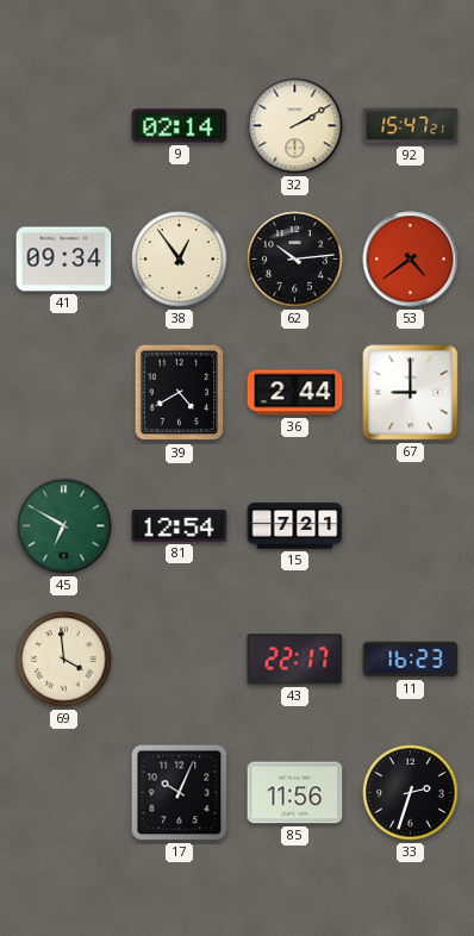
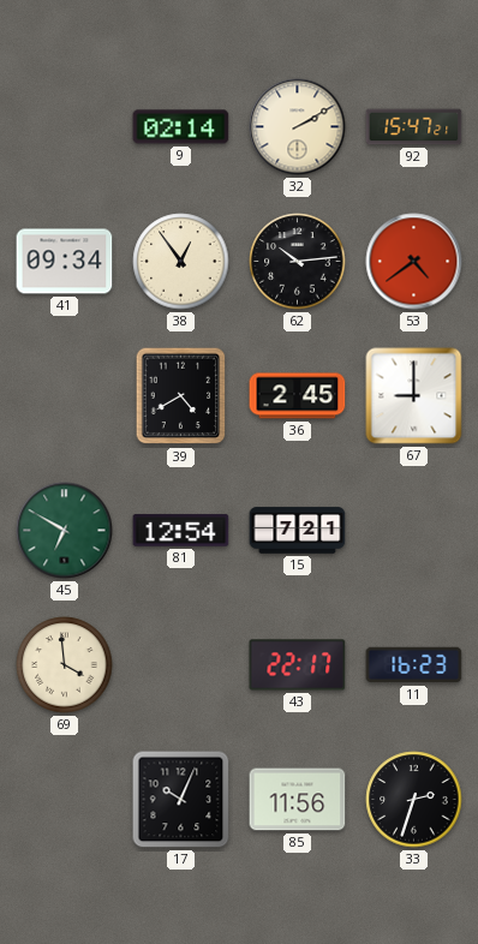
36: 2:44 -> 2:45 (298, 396)
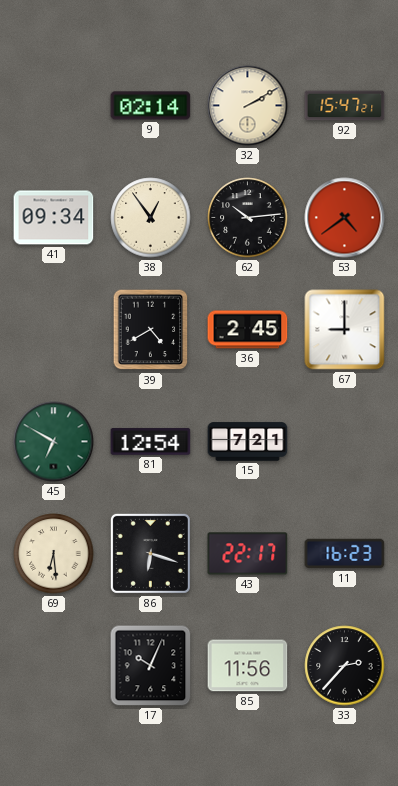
69: 3:59 -> 6:29 (54, 554)
86: none -> 6:18 (150, 553)
33: 2:33 -> 2:37 (345, 666)
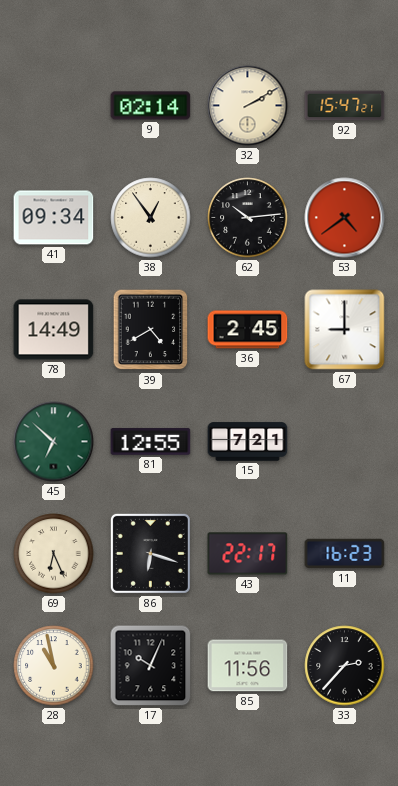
78: none -> 14:49 (54, 330)
45: 6:50 -> 6:52 (54, 442)
81: 12:54 -> 12:55 (151, 442)
69: 6:29 -> 6:26 (54, 554)
28: none -> 10:58 (54, 666)
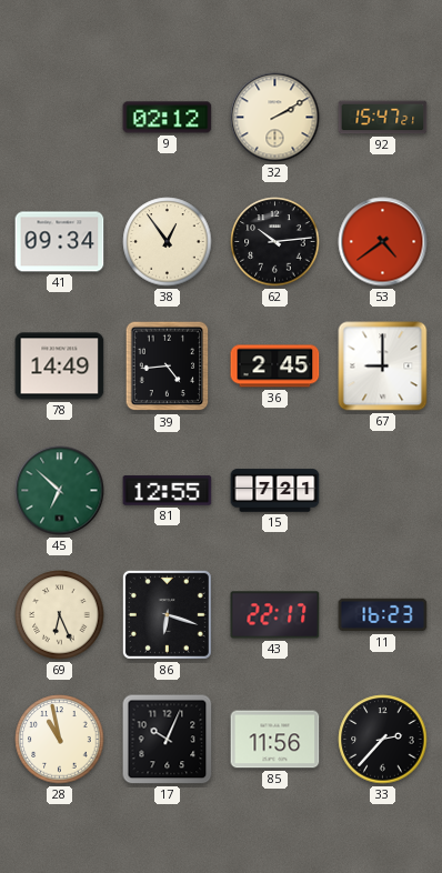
9: 02:14 -> 02:12 (168, 118)
39: 4:40 -> 4:44 (168, 367)
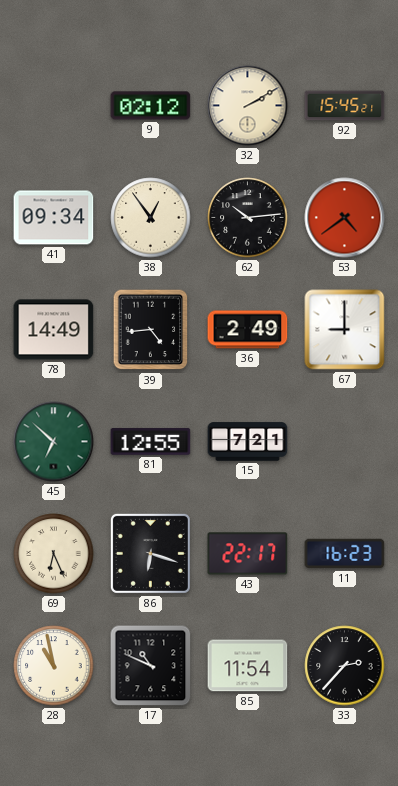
92: 15:47 -> 15:45 (345, 106)
36: 2:45 -> 2:49 (248, 330)
17: 10:04 -> 10:49 (151, 666)
85: 11:56 -> 11:54 (248, 666)
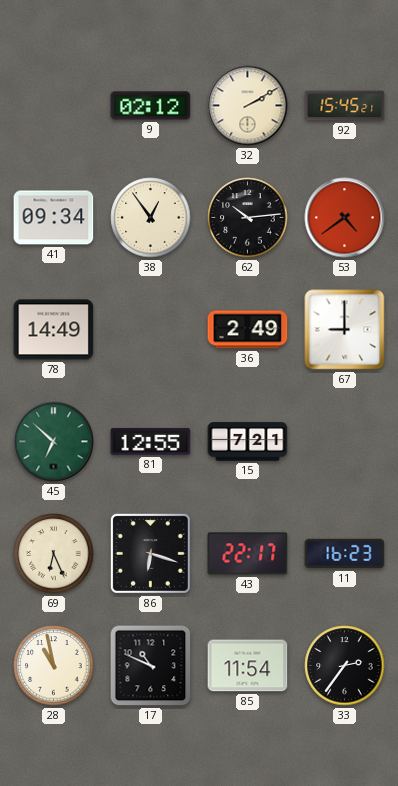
39: 4:44 -> none (151, 330)
33: 2:37 -> 2:36 (345, 666)
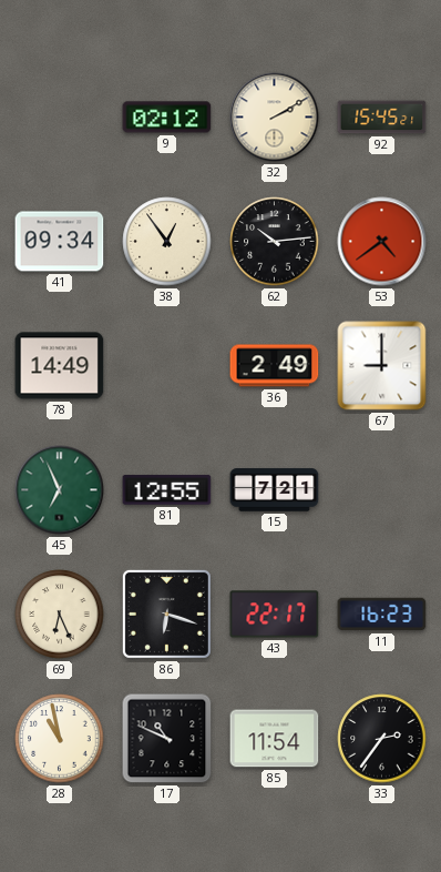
45: 6:52 -> 6:56 (60, 490)
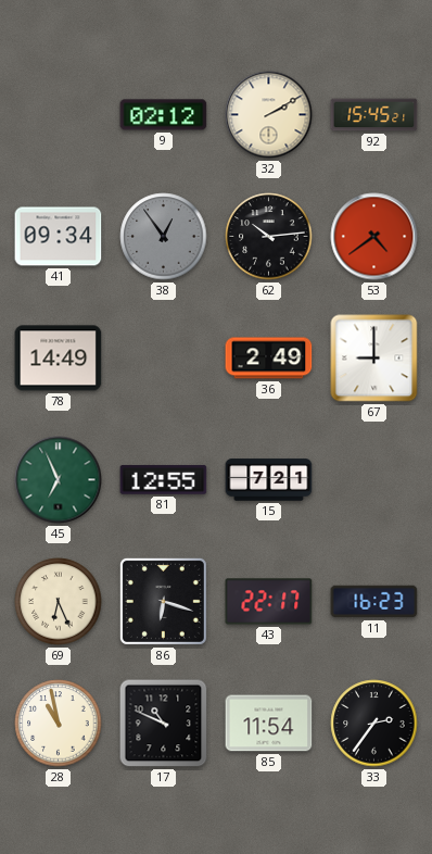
38 dial: cream -> grey (164, 237)
